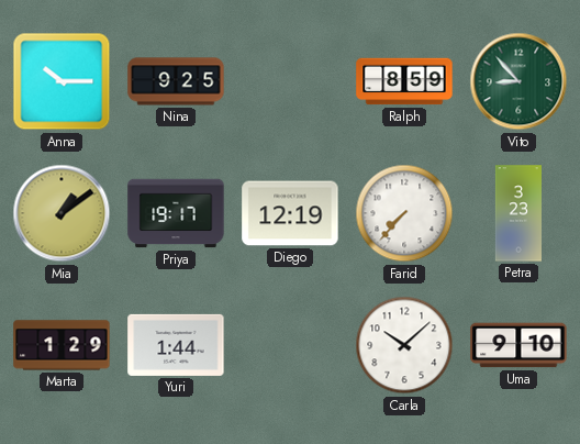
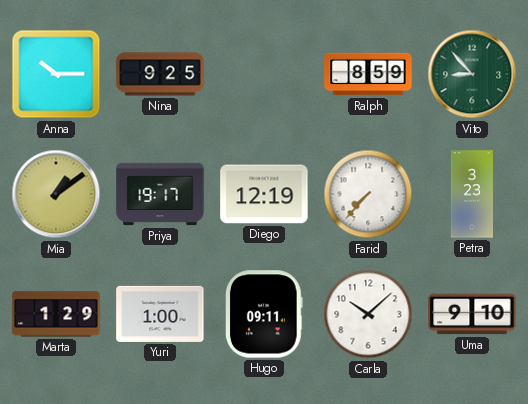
Yuri: 1:44 -> 1:00 (160, 314)
Hugo: none -> 09:11 (264, 314)
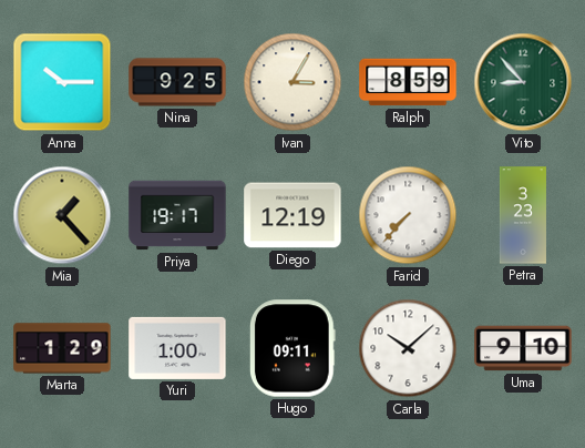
Ivan: none -> 3:05 (292, 82)
Mia: 1:09 -> 1:23 (62, 215)
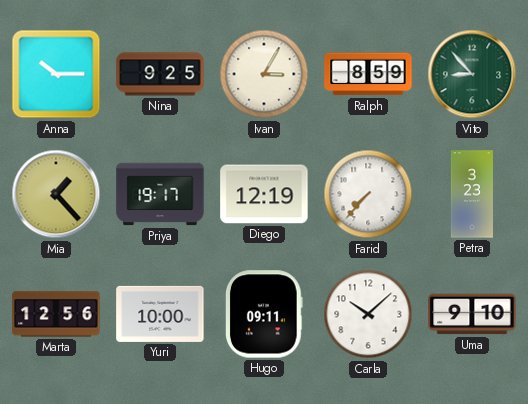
Marta: 1:29 -> 12:56 (56, 314)
Yuri: 1:00 -> 10:00 (160, 314)
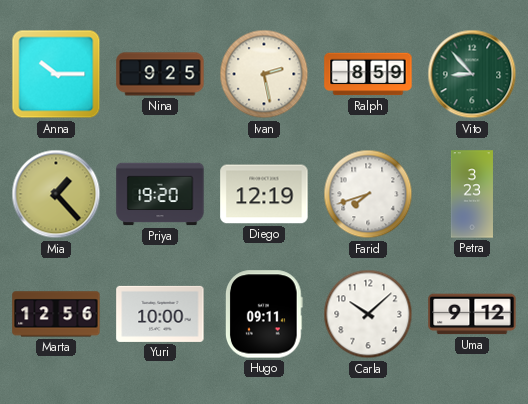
Ivan: 3:05 -> 2:28 (264, 74)
Priya: 19:17 -> 19:20 (160, 194)
Farid: 7:37 -> 7:42 (368, 194)
Uma: 9:10 -> 9:12 (472, 314)
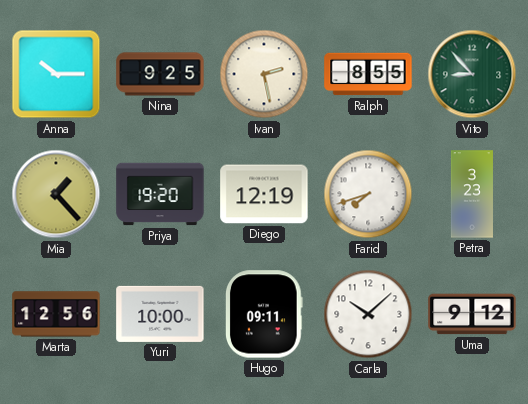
Ralph: 8:59 -> 8:55 (368, 74)
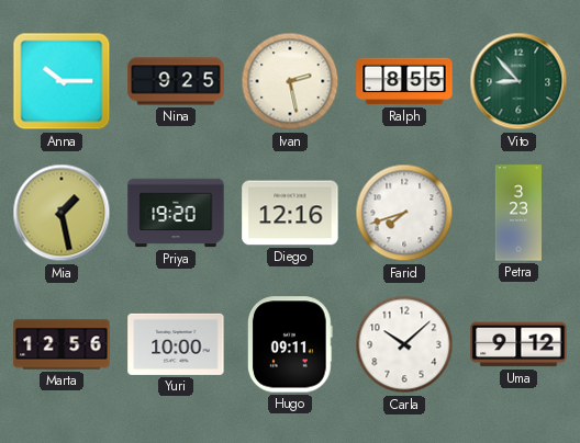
Mia: 1:23 -> 1:28 (62, 213)
Diego: 12:19 -> 12:16 (290, 213)
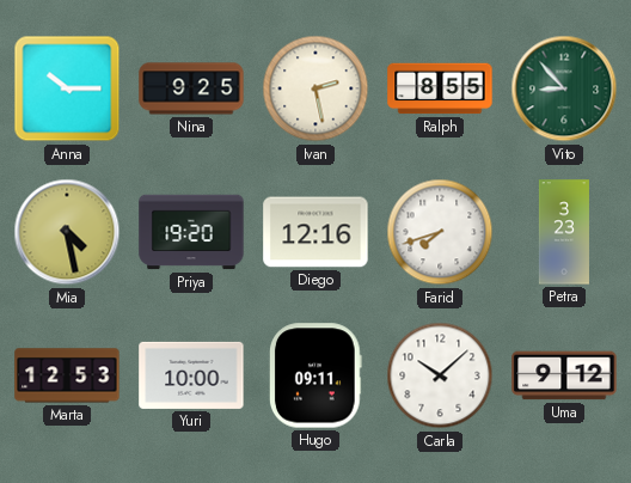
Mia: 1:28 -> 4:28 (67, 232)
Marta: 12:56 -> 12:53 (67, 375)
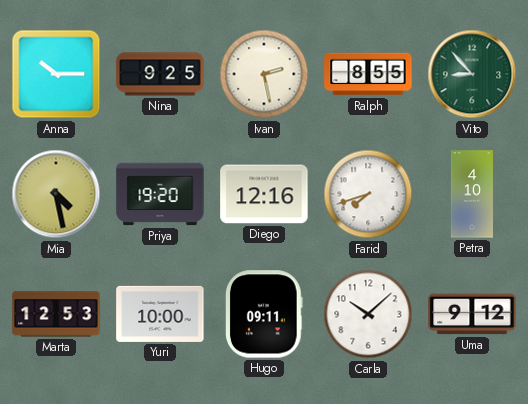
Petra: 3:23 -> 4:10 (472, 194)
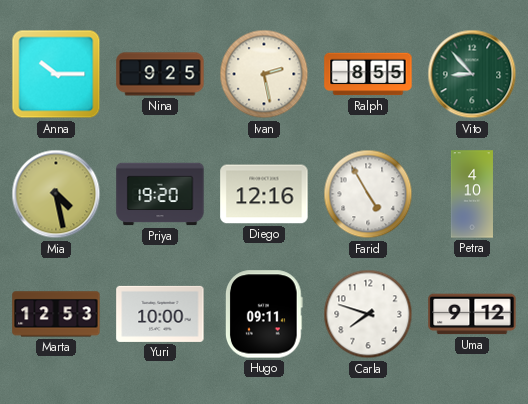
Farid: 7:42 -> 4:55 (368, 194)
Carla: 10:08 -> 7:48 (368, 314)
